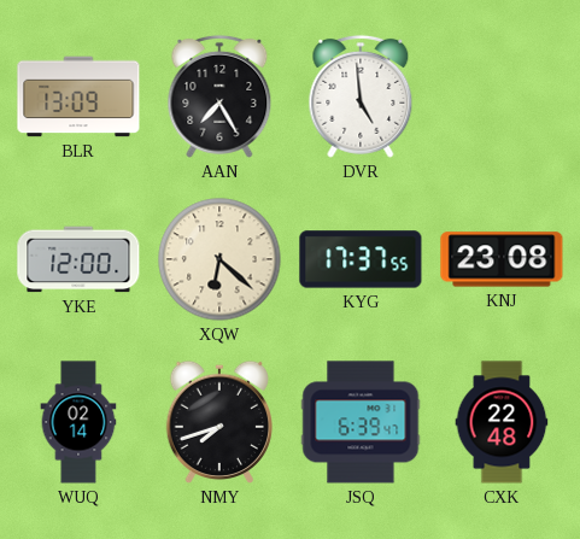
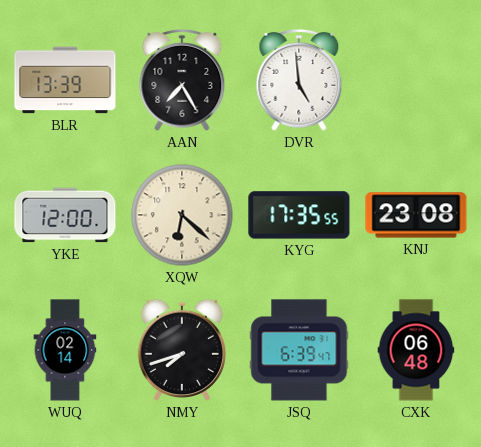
BLR: 13:09 -> 13:39 (65, 80)
KYG: 17:37 -> 17:35 (299, 215)
CXK: 22:48 -> 06:48 (416, 350)
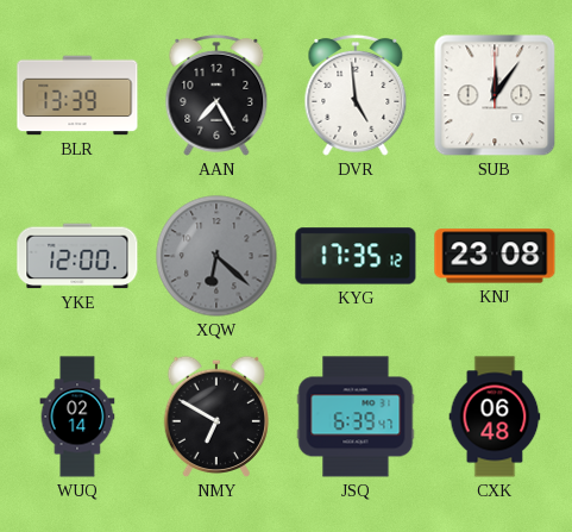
SUB: none -> 12:06 (495, 95)
XQW dial: cream -> grey (216, 256)
KYG: 17:35:55 -> 17:35:12 (356, 256)
NMY: 7:42 -> 6:50 (215, 417)
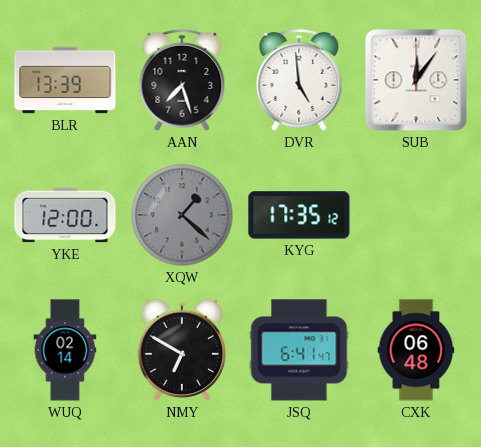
AAN: 7:25 -> 7:27 (182, 80)
XQW: 6:22 -> 1:22 (182, 215)
KNJ: 23:08 -> none (495, 256)
JSQ: 6:39 -> 6:41 (299, 350)
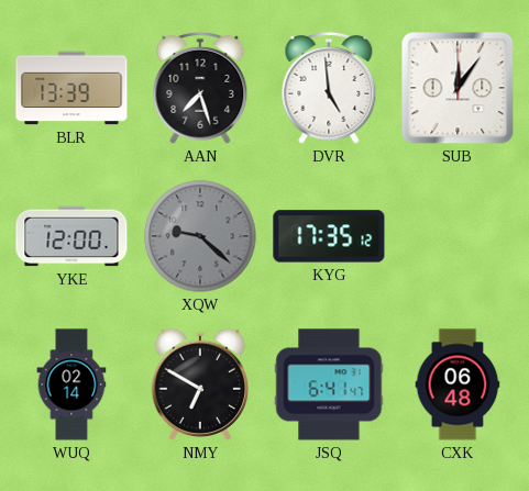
XQW: 1:22 -> 9:22 (200, 236)
